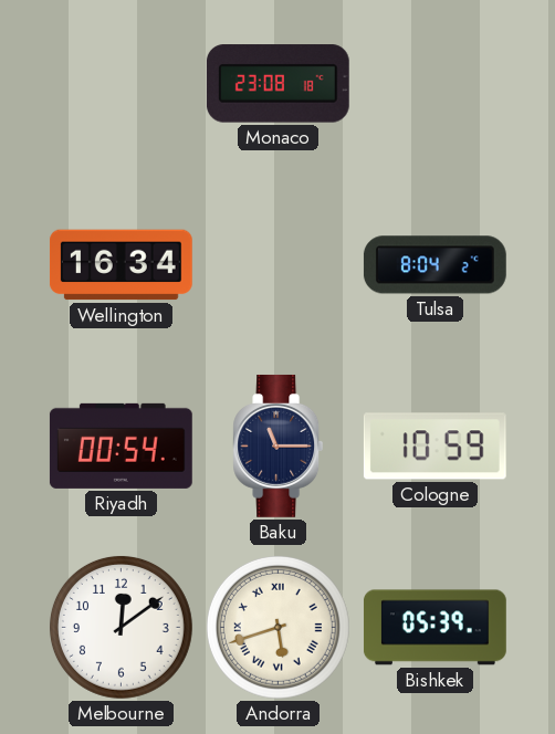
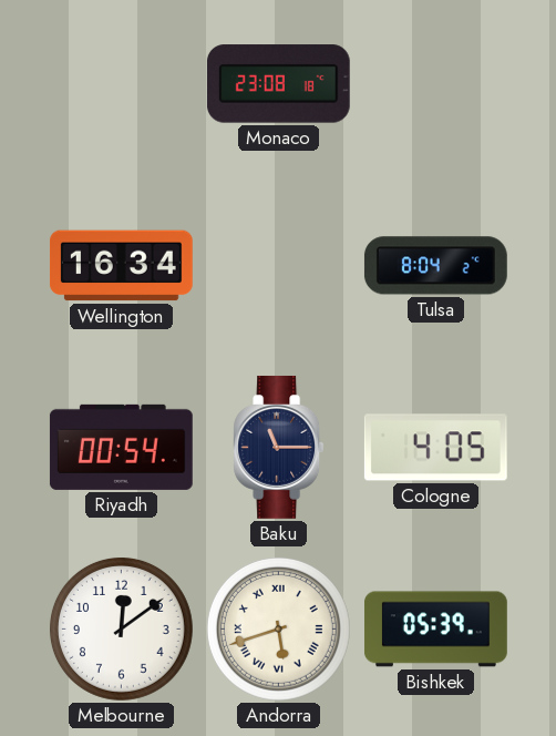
Cologne: 10:59 -> 4:05 (435, 448)
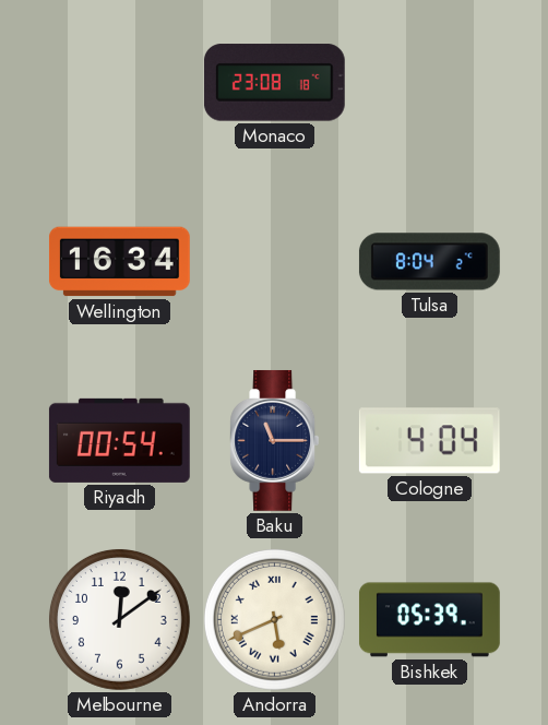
Cologne: 4:05 -> 4:04 (429, 441)
Andorra: 5:42 -> 5:41 (274, 619)
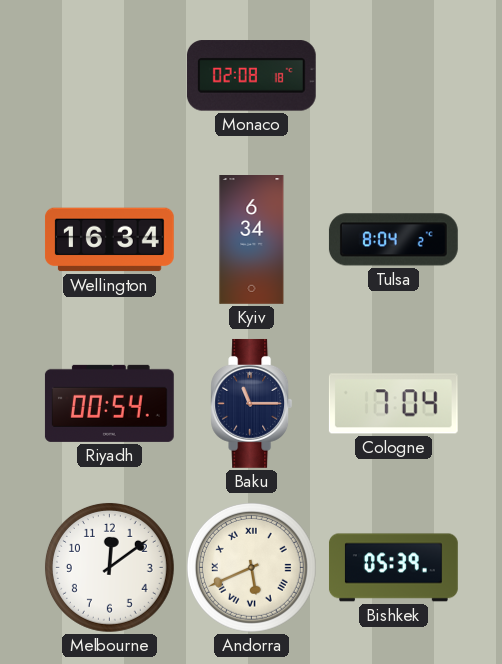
Monaco: 23:08 -> 02:08 (251, 76)
Kyiv: none -> 6:34 (252, 240)
Cologne: 4:04 -> 7:04 (393, 404)
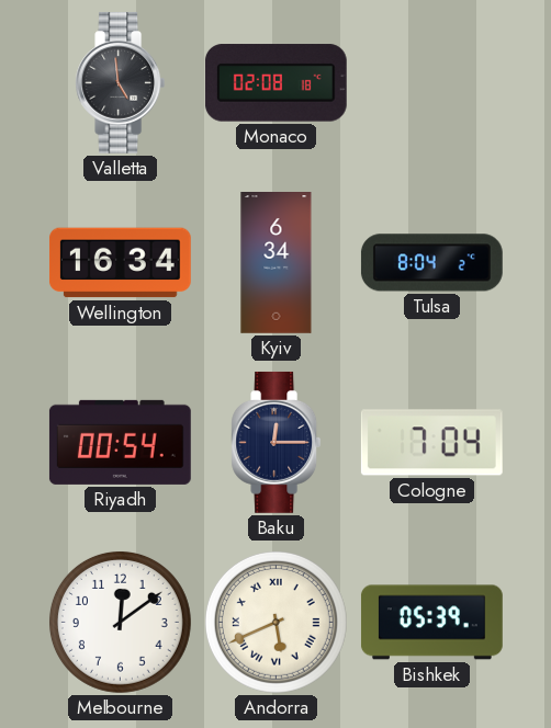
Valletta: none -> 4:59 (121, 82)
Baku: 11:15 -> 12:15 (277, 442)
